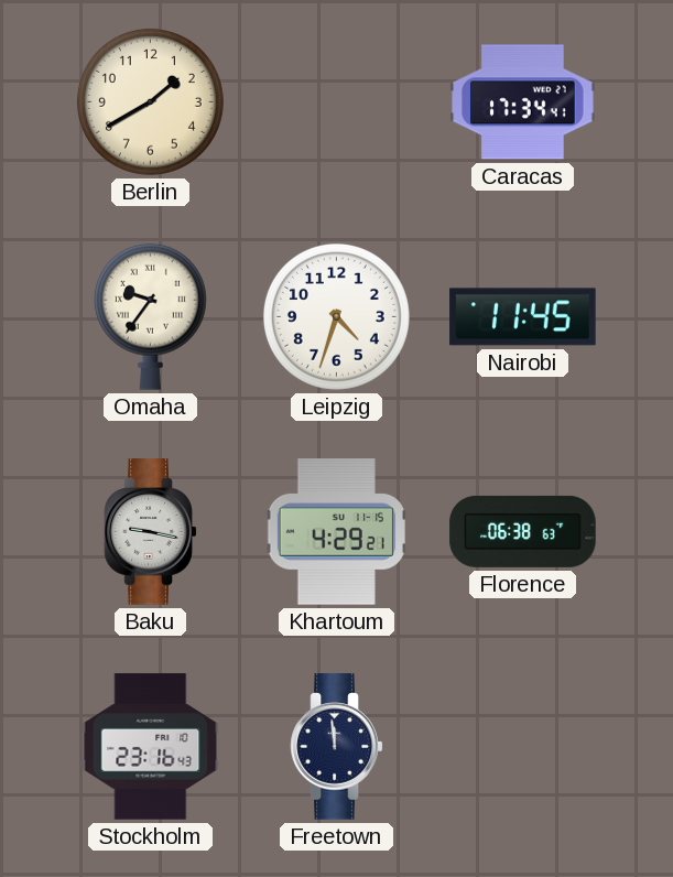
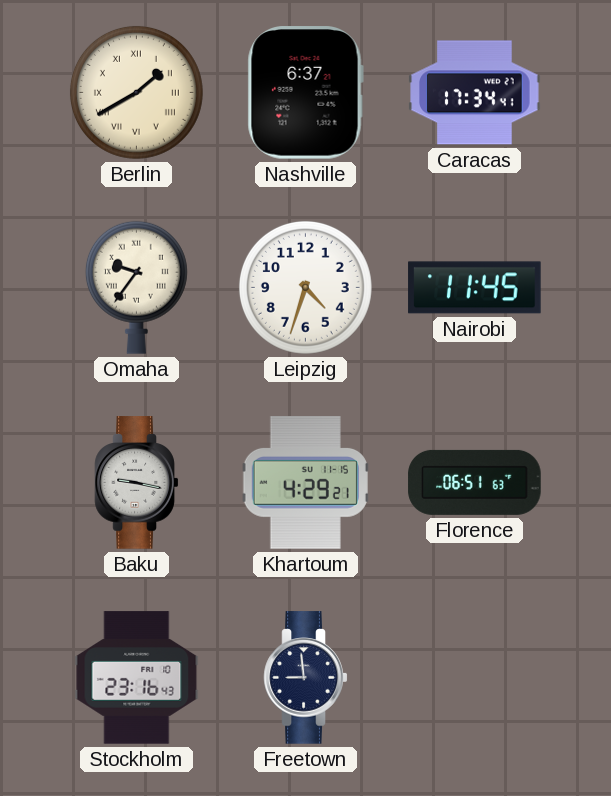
Berlin numerals: Arabic -> Roman (136, 92)
Nashville: none -> 6:37 (305, 93)
Florence: 06:38 -> 06:51 (475, 482)
Freetown: 11:59 -> 8:59 (306, 678)
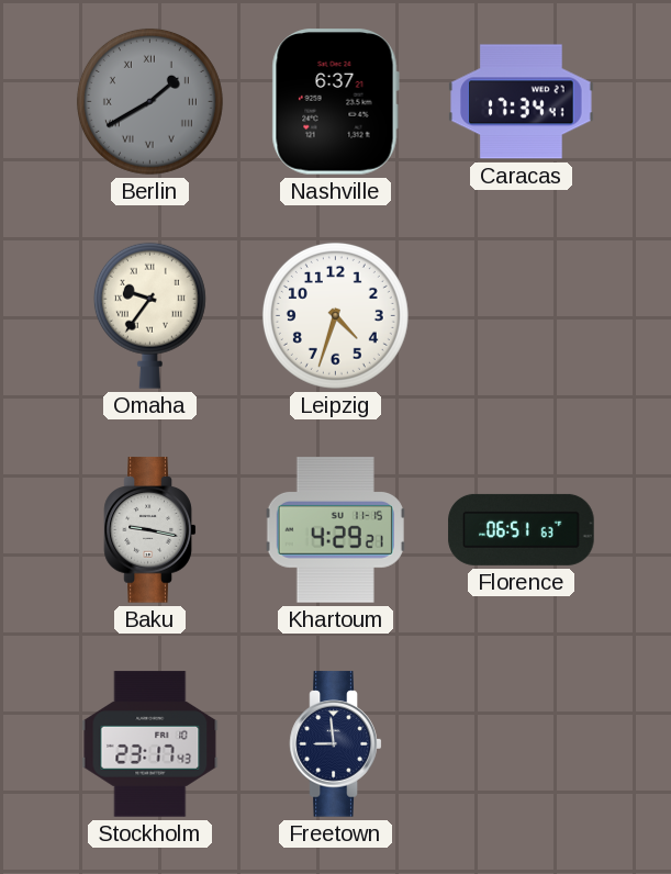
Berlin dial: cream -> grey (149, 101)
Nairobi: 11:45 -> none (475, 288)
Stockholm: 23:16 -> 23:17 (150, 744)
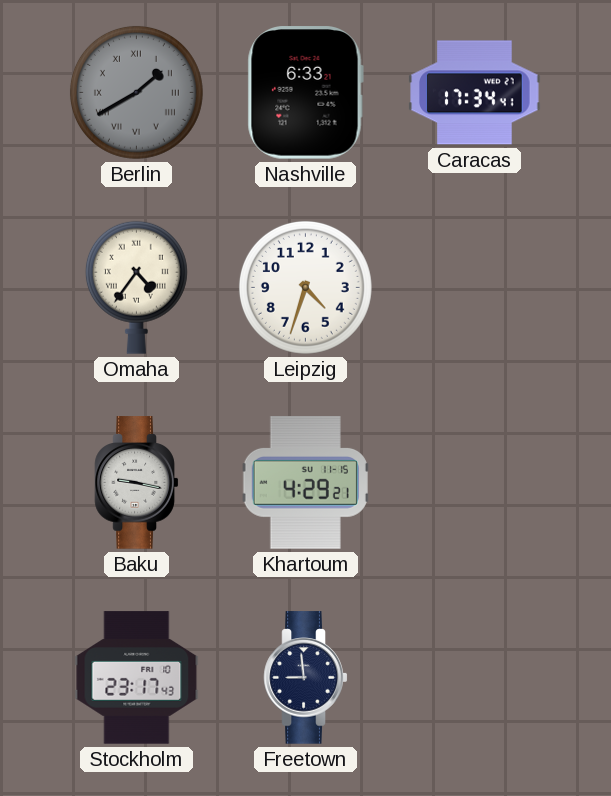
Nashville: 6:37 -> 6:33 (305, 93)
Omaha: 9:36 -> 4:36 (136, 287)
Florence: 06:51 -> none (522, 529)
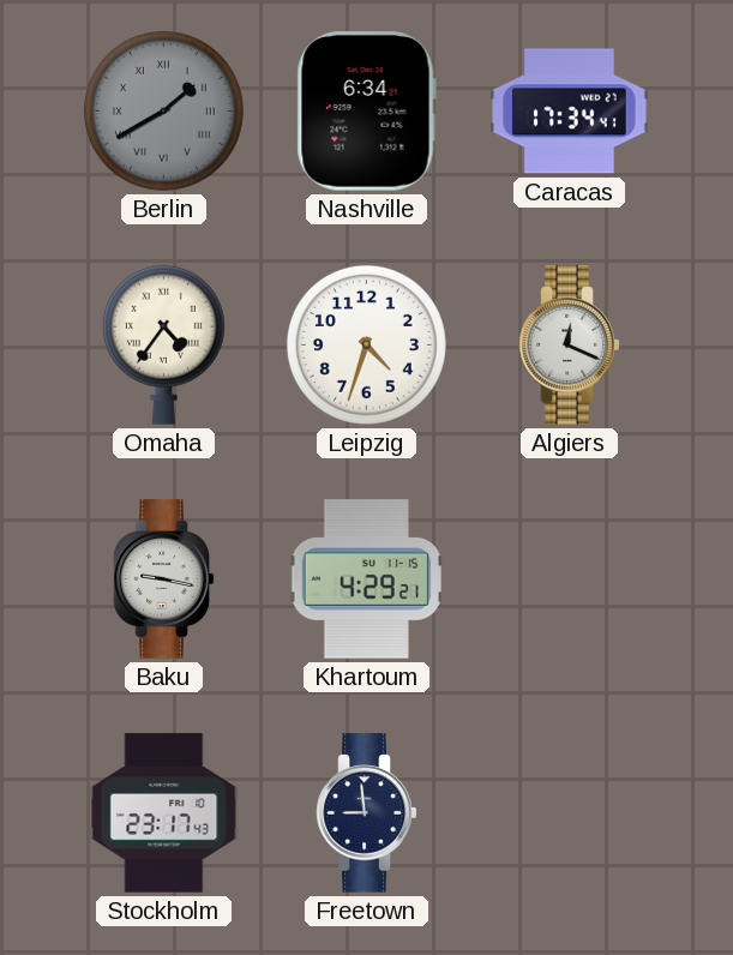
Nashville: 6:33 -> 6:34 (366, 112)
Algiers: none -> 12:19 (570, 346)
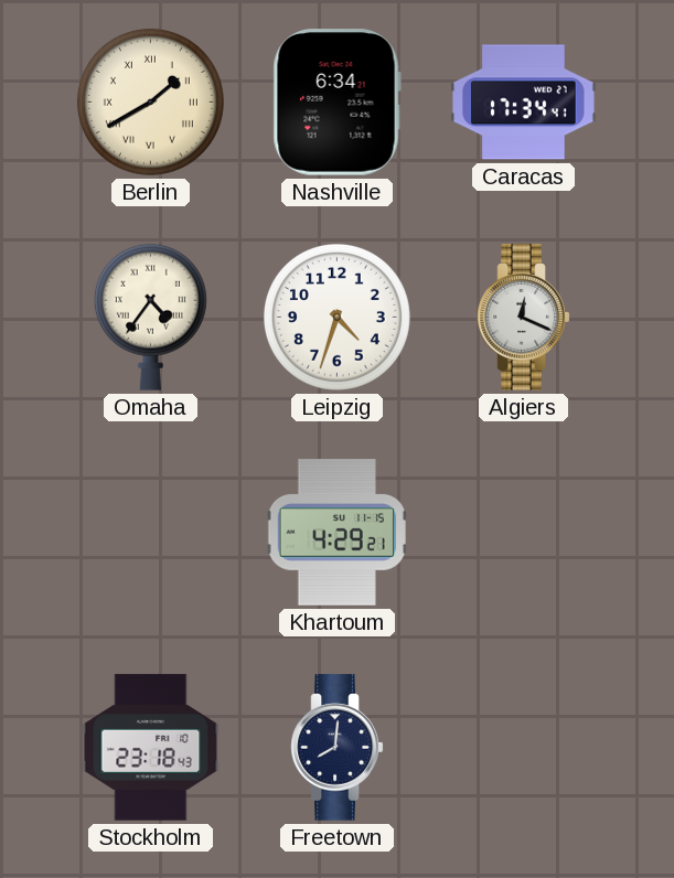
Berlin dial: grey -> cream (150, 101)
Baku: 9:17 -> none (164, 579)
Stockholm: 23:17 -> 23:18 (151, 748)
Freetown: 8:59 -> 8:01 (338, 748)
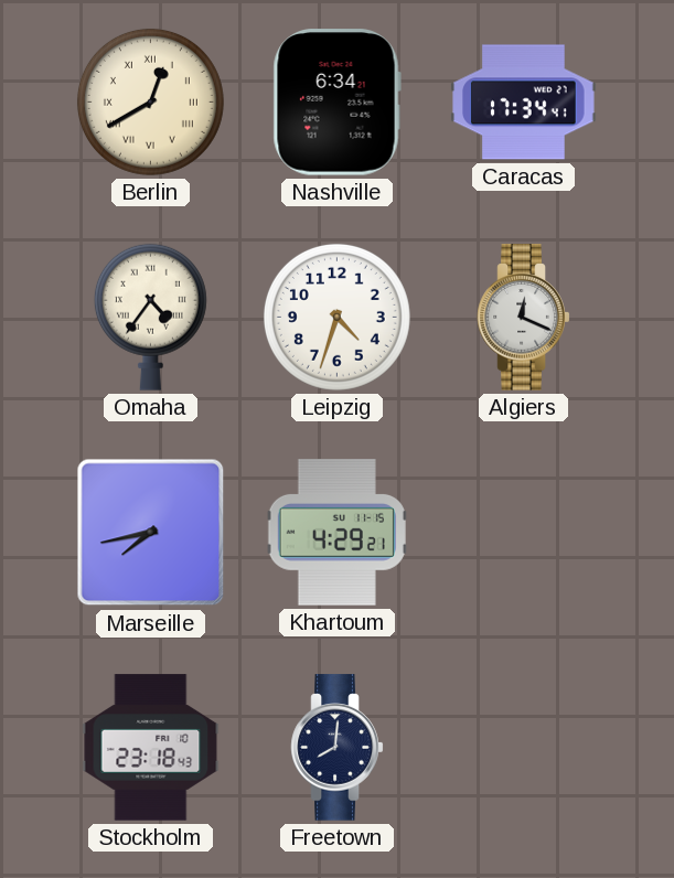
Berlin: 1:40 -> 12:40 (150, 101)
Marseille: none -> 7:43 (151, 533)
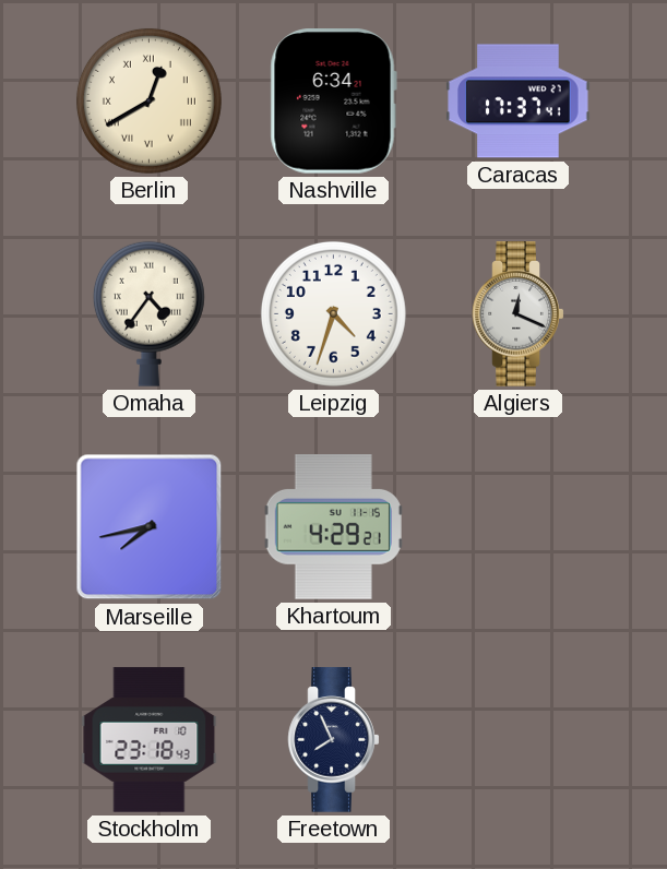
Caracas: 17:34 -> 17:37 (519, 102)
Freetown: 8:01 -> 7:56 (334, 740)
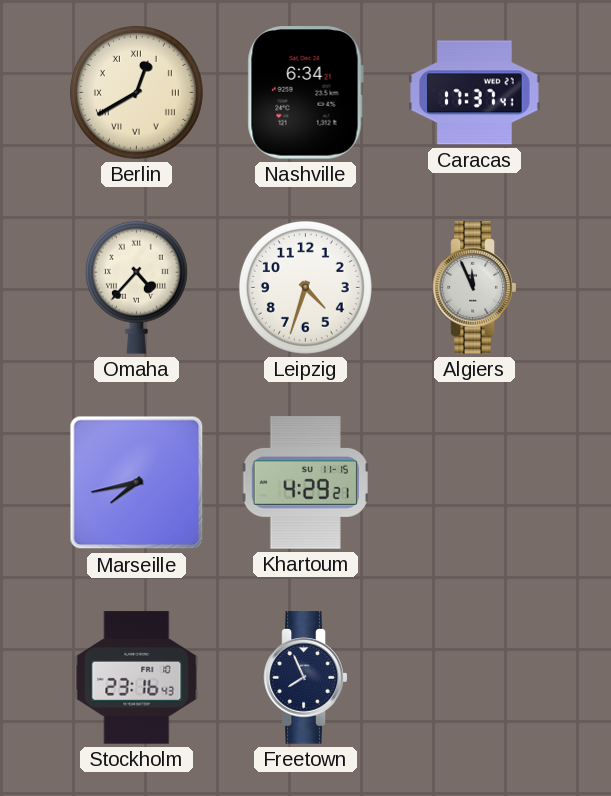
Omaha: 4:36 -> 4:37 (136, 287)
Algiers: 12:19 -> 11:56 (475, 288)
Stockholm: 23:18 -> 23:16 (137, 678)
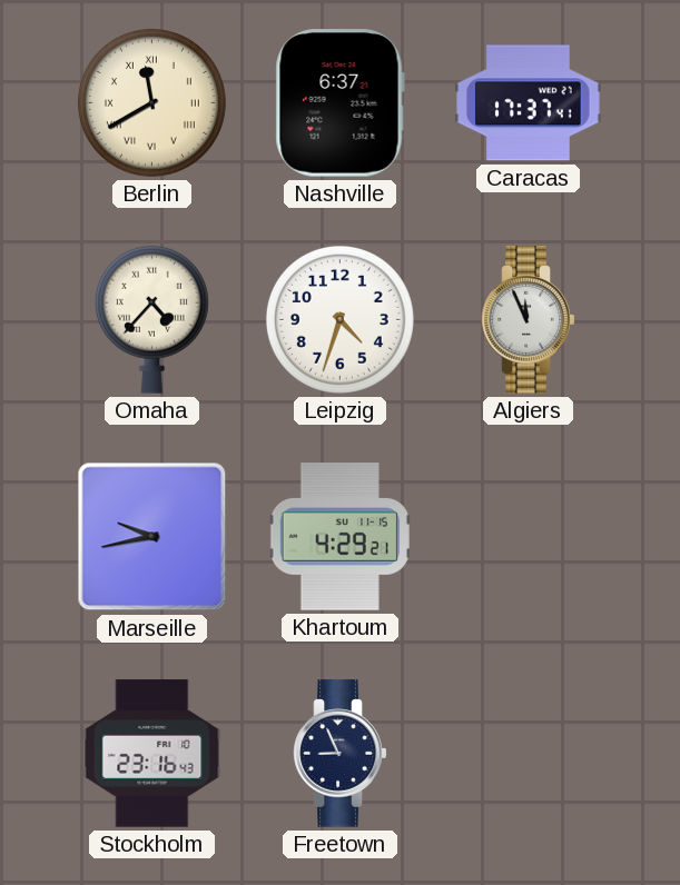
Berlin: 12:40 -> 11:40 (151, 102)
Nashville: 6:34 -> 6:37 (339, 103)
Marseille: 7:43 -> 9:43 (152, 537)
Freetown: 7:56 -> 8:56 (341, 754)
